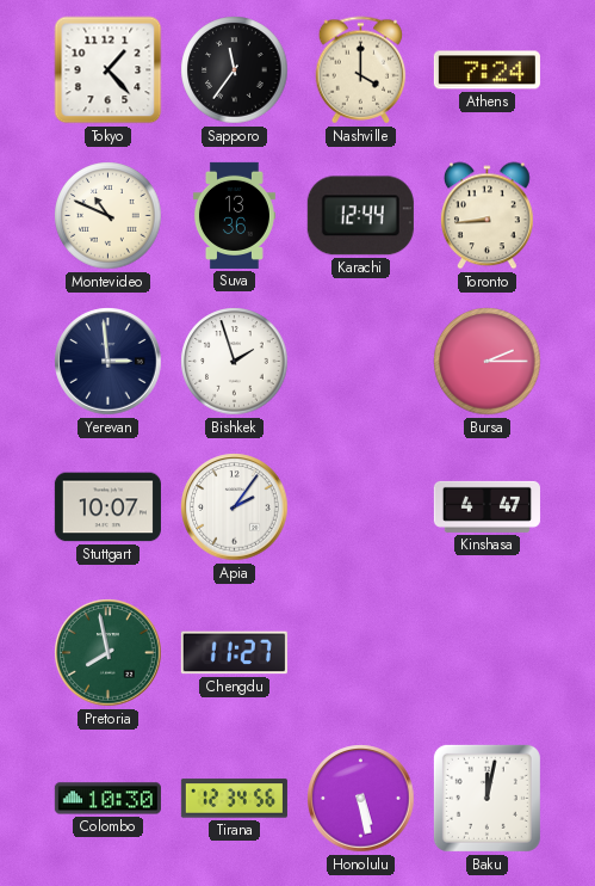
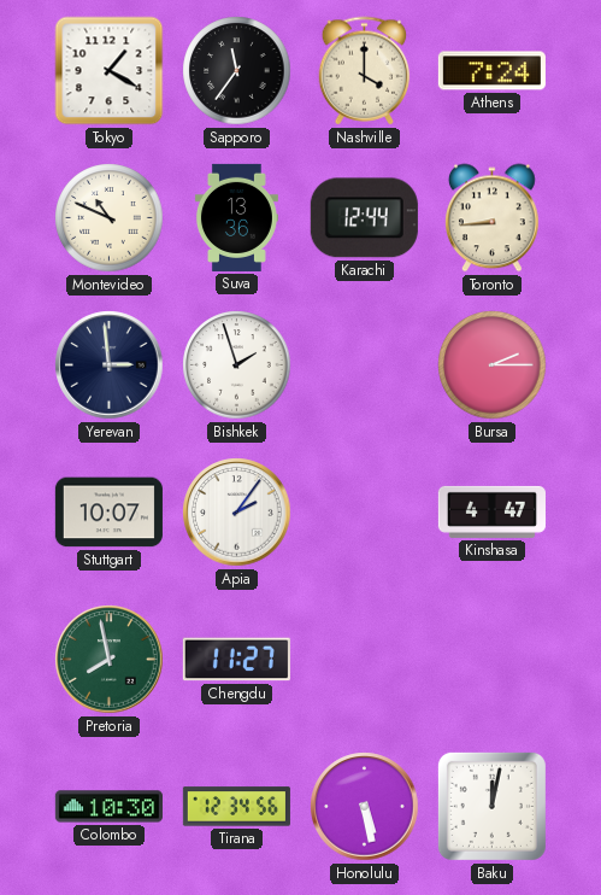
Tokyo: 1:23 -> 1:20 (110, 71)
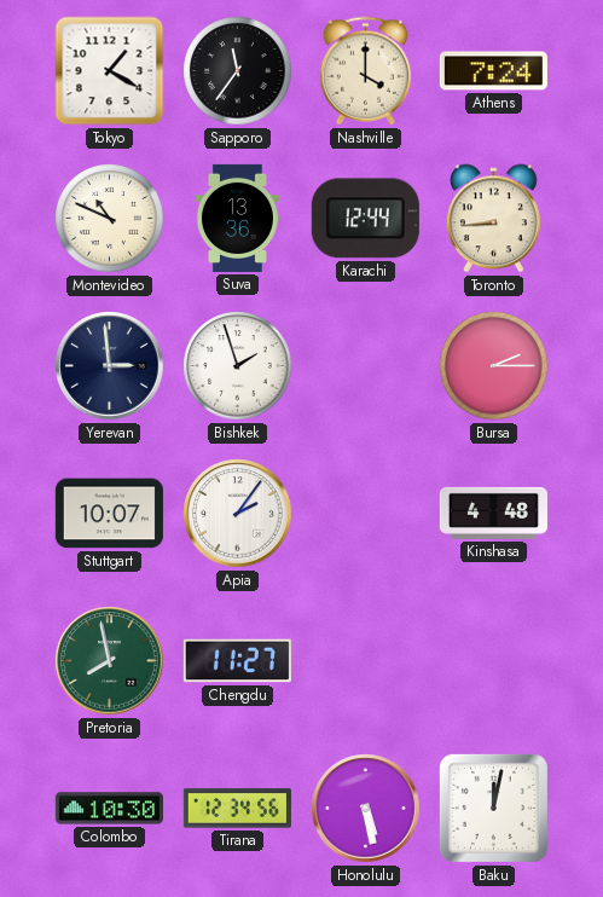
Kinshasa: 4:47 -> 4:48 (493, 513)
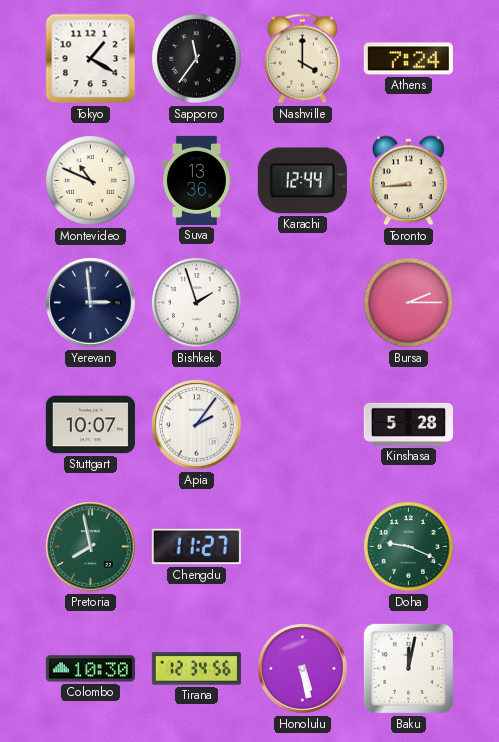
Kinshasa: 4:48 -> 5:28 (408, 424)
Doha: none -> 9:19 (409, 547)
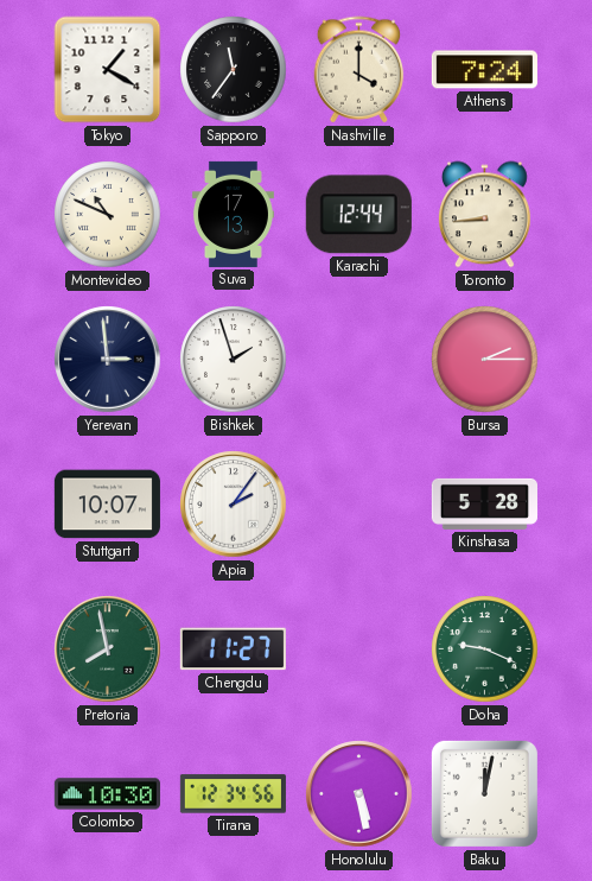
Suva: 13:36 -> 17:13 (233, 214)
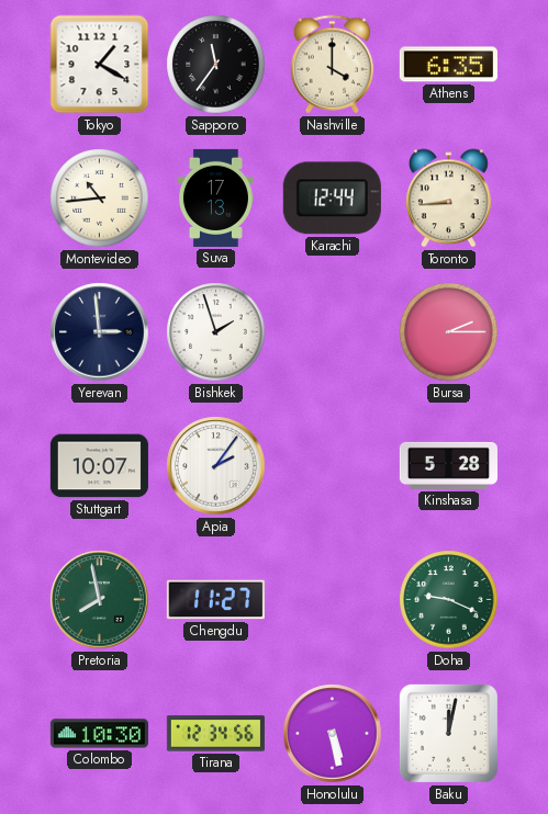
Athens: 7:24 -> 6:35 (448, 65)
Montevideo: 10:49 -> 10:44 (100, 199)
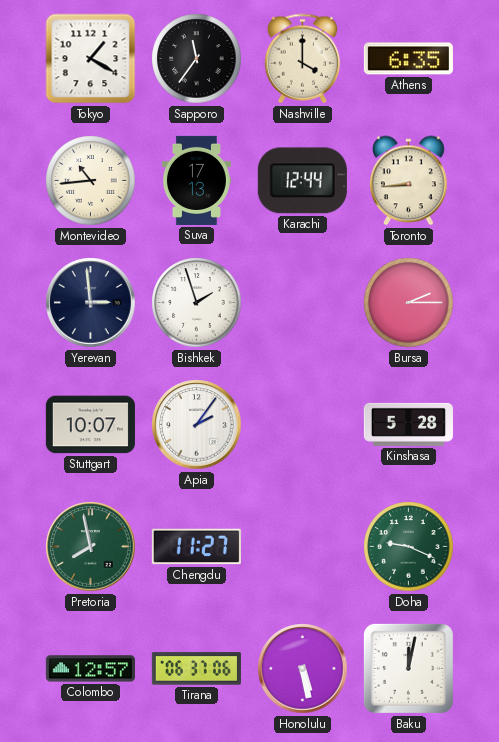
Colombo: 10:30 -> 12:57 (90, 669)
Tirana: 12:34 -> 06:37 (196, 669)
